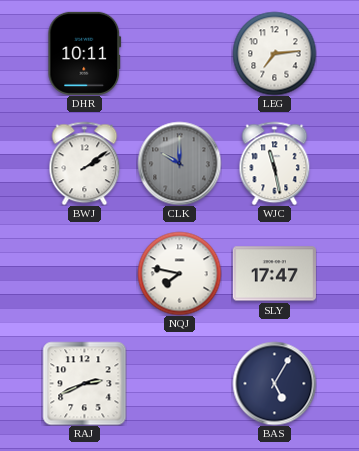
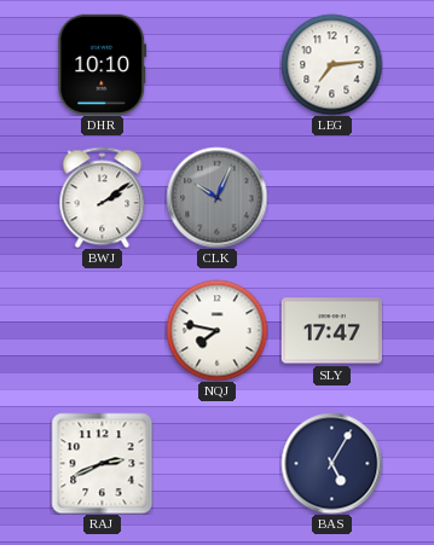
DHR: 10:11 -> 10:10 (103, 64)
CLK: 10:00 -> 10:04 (216, 197)
WJC: 11:28 -> none (275, 163)
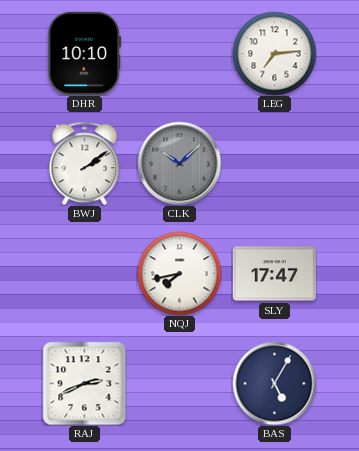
CLK: 10:04 -> 10:08 (179, 163)
NQJ: 7:47 -> 7:43 (179, 273)
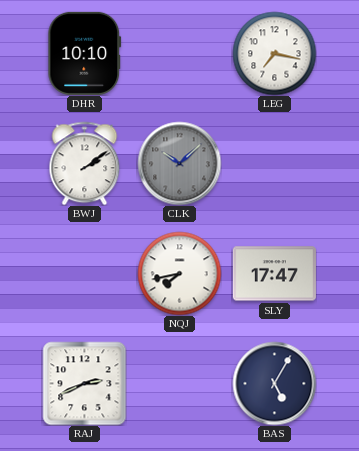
LEG: 7:14 -> 7:17 (274, 53)
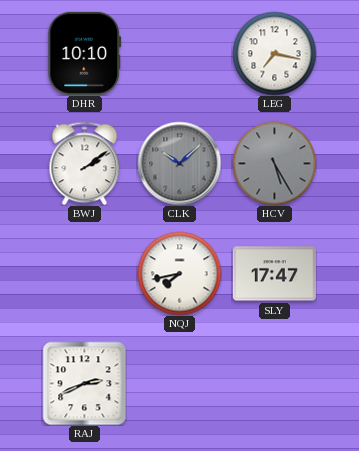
HCV: none -> 5:25 (274, 163)
BAS: 5:05 -> none (274, 383)
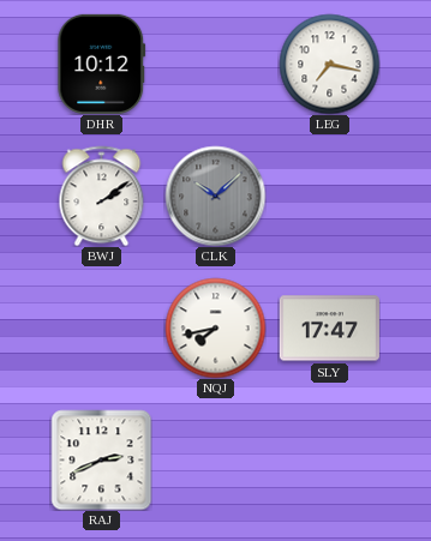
DHR: 10:10 -> 10:12 (102, 64)
HCV: 5:25 -> none (274, 163)
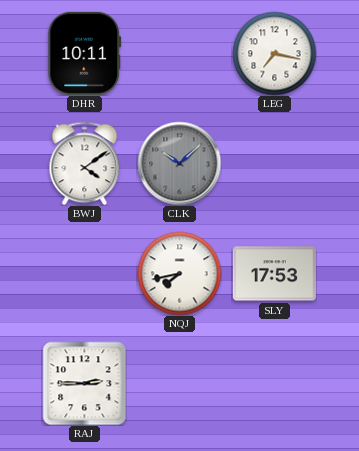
DHR: 10:12 -> 10:11 (85, 53)
BWJ: 2:09 -> 4:09 (85, 163)
SLY: 17:47 -> 17:53 (274, 274)
RAJ: 2:41 -> 2:45 (84, 383)
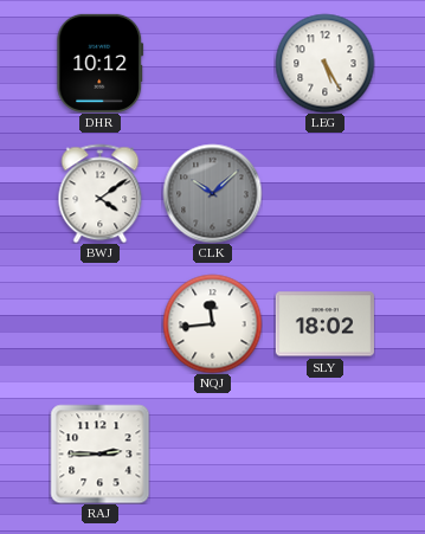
DHR: 10:11 -> 10:12 (101, 63)
LEG: 7:17 -> 5:25 (324, 63)
NQJ: 7:43 -> 11:44 (212, 323)
SLY: 17:53 -> 18:02 (324, 324)
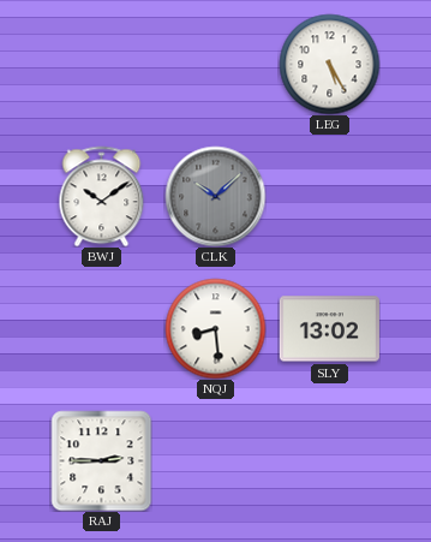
DHR: 10:12 -> none (101, 63)
BWJ: 4:09 -> 10:09 (102, 196)
NQJ: 11:44 -> 8:29 (215, 328)
SLY: 18:02 -> 13:02 (329, 329)
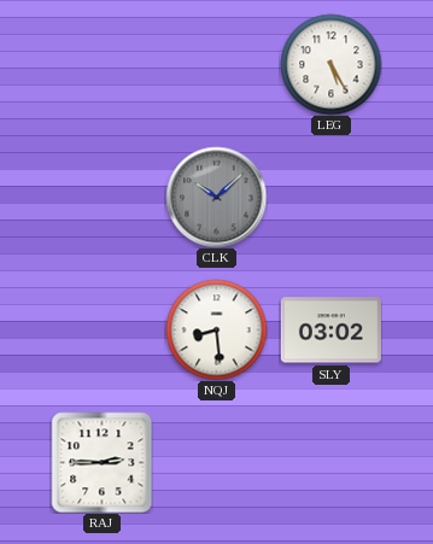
BWJ: 10:09 -> none (102, 196)
SLY: 13:02 -> 03:02 (330, 331)
